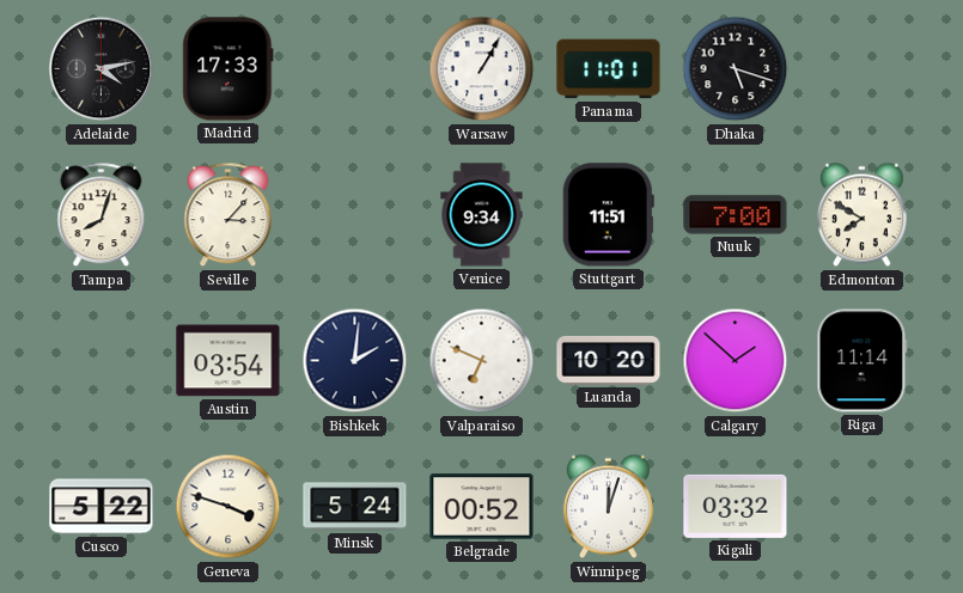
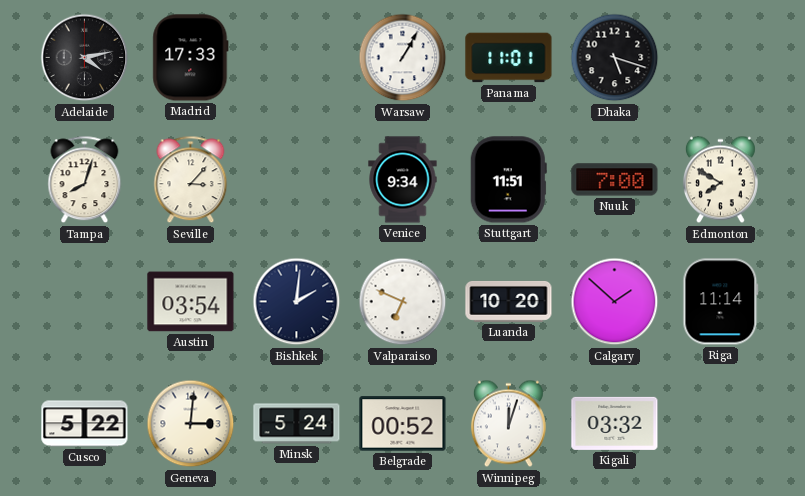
Geneva: 3:48 -> 3:01 (191, 424)
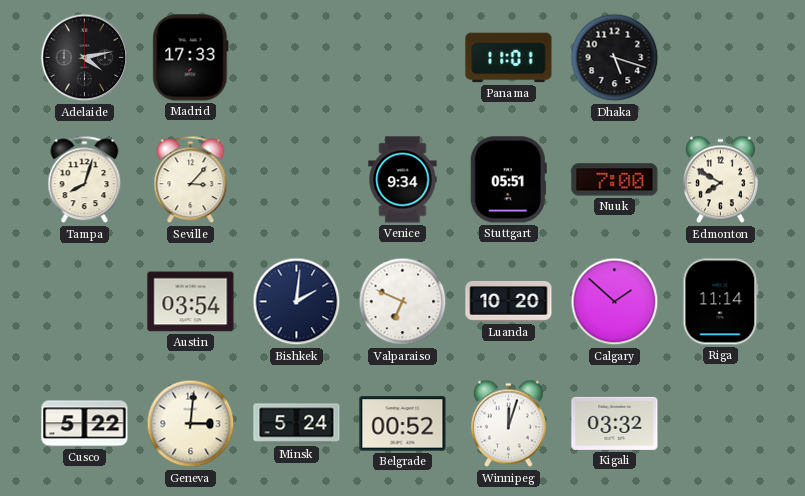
Warsaw: 1:05 -> none (403, 58)
Stuttgart: 11:51 -> 05:51 (508, 180)
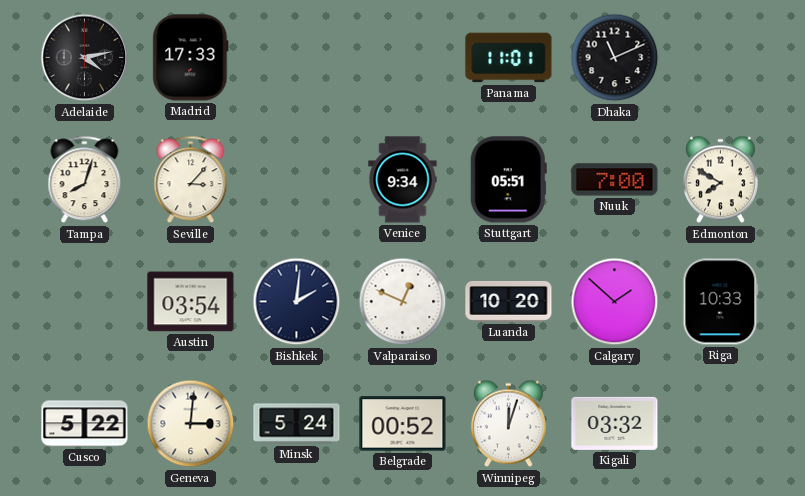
Dhaka: 5:18 -> 11:11 (615, 58)
Valparaiso: 6:49 -> 12:49 (403, 302)
Riga: 11:14 -> 10:33 (721, 302)
